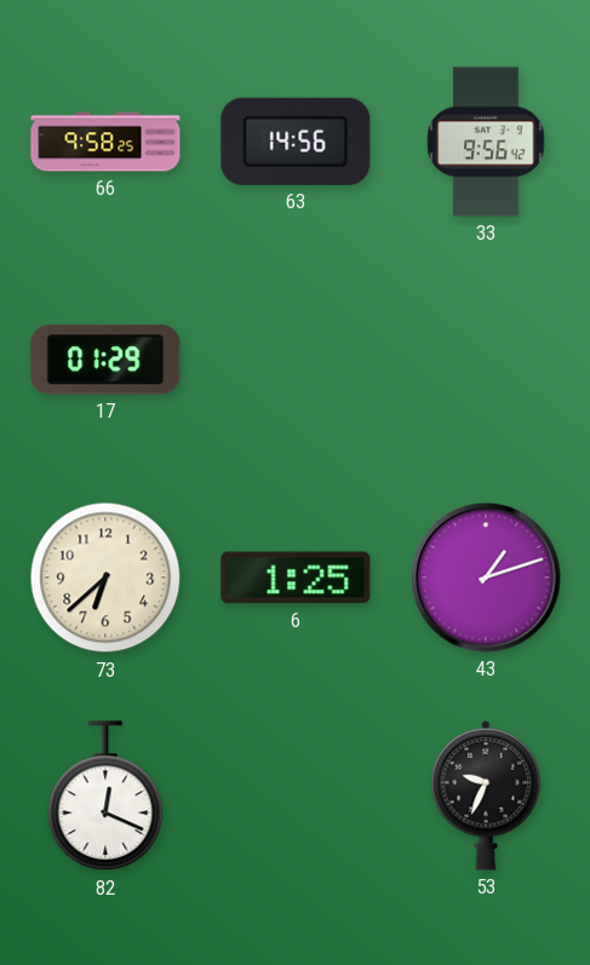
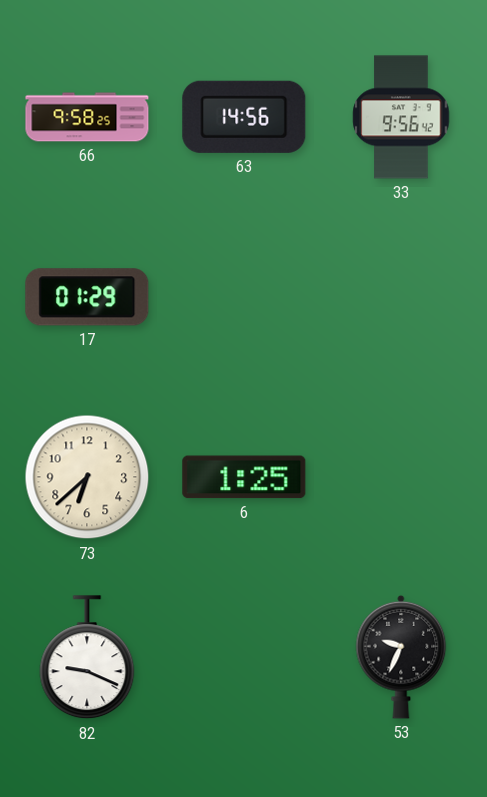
43: 1:12 -> none (486, 578)
82: 12:19 -> 9:19 (87, 658)
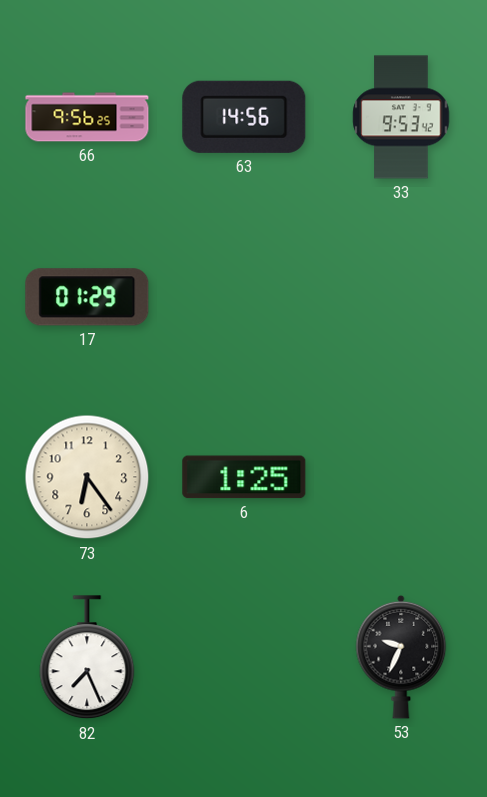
66: 9:58 -> 9:56 (87, 117)
33: 9:56 -> 9:53 (401, 117)
73: 6:38 -> 6:24 (87, 477)
82: 9:19 -> 7:26 (87, 658)
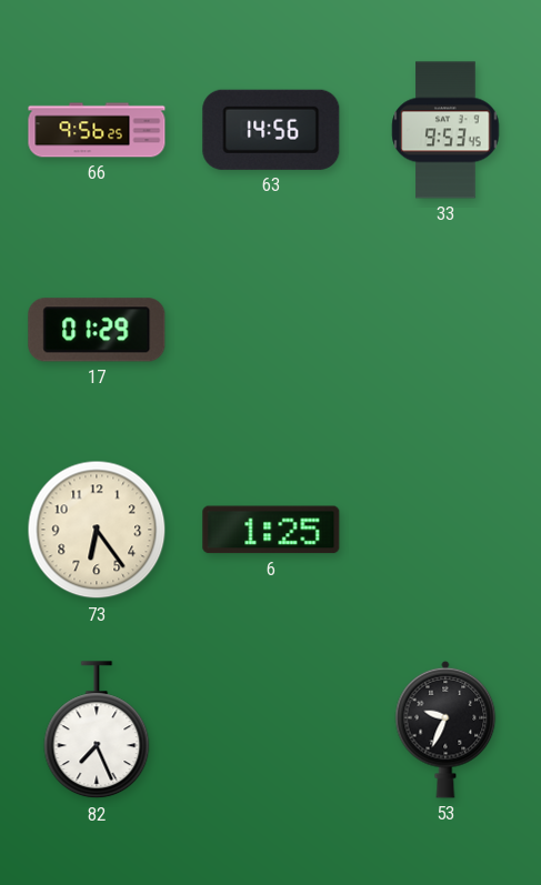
33: 9:53:42 -> 9:53:45 (445, 130)
